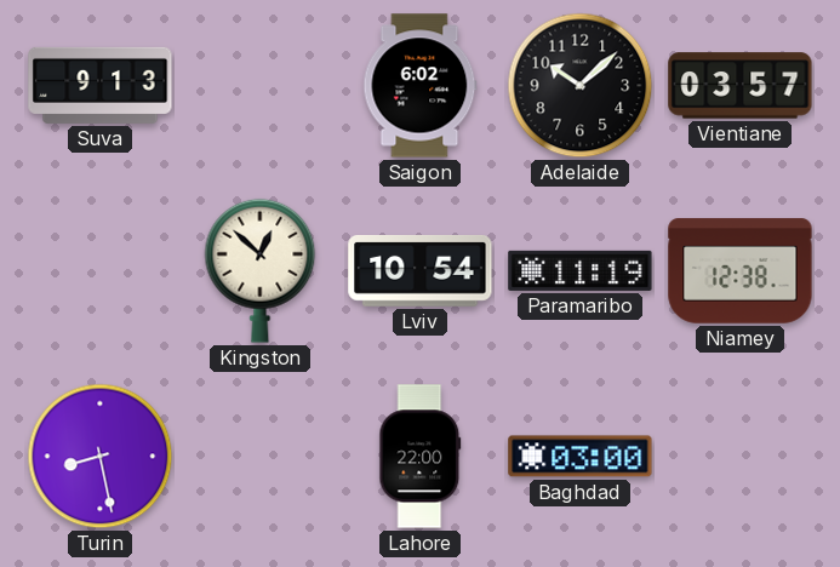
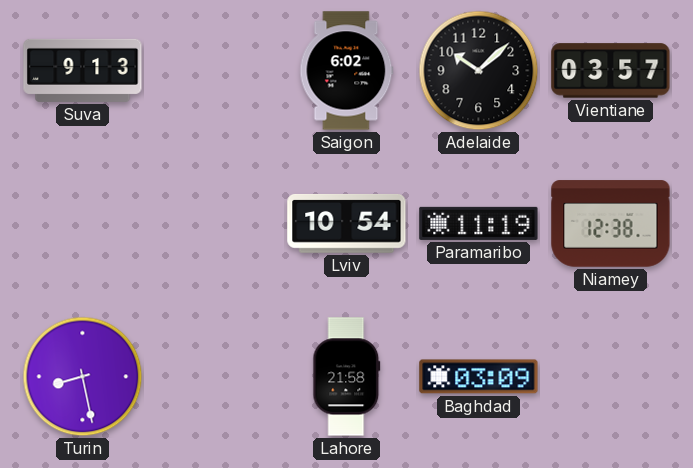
Kingston: 12:52 -> none (261, 270)
Lahore: 22:00 -> 21:58 (347, 377)
Baghdad: 03:00 -> 03:09 (479, 377)
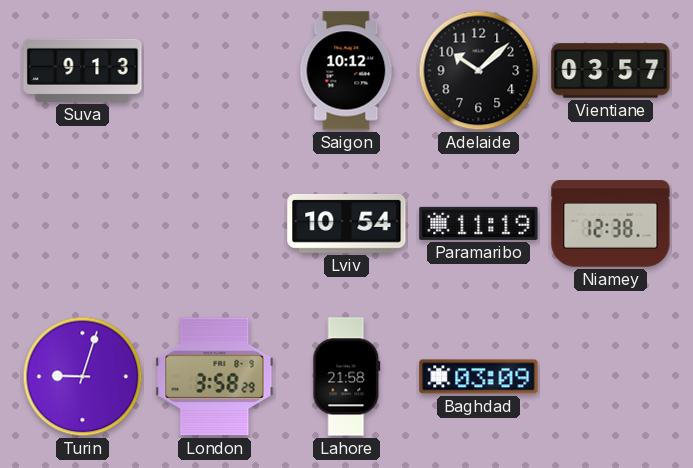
Saigon: 6:02 -> 10:12 (347, 71)
Turin: 8:28 -> 9:03 (83, 377)
London: none -> 3:58 (215, 377)
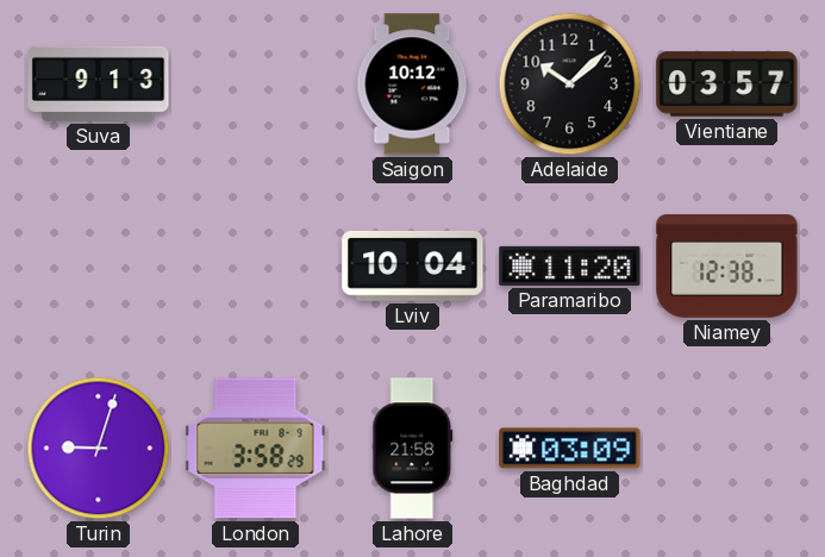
Lviv: 10:54 -> 10:04 (413, 267)
Paramaribo: 11:19 -> 11:20 (570, 265)
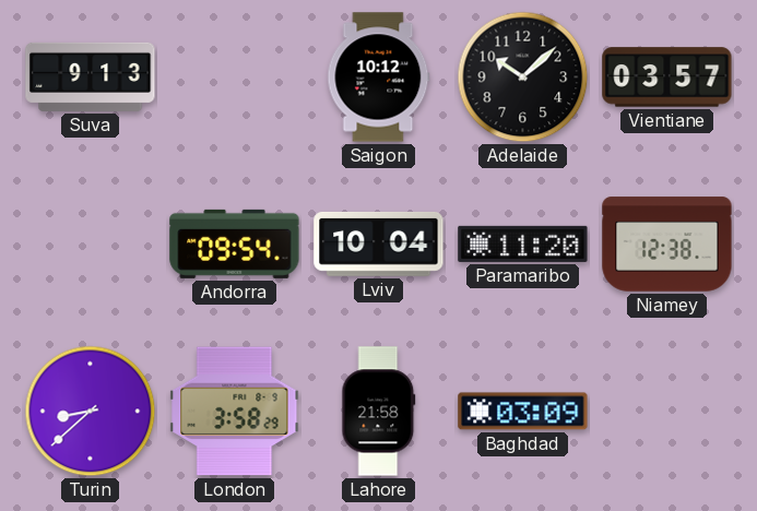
Andorra: none -> 09:54 (235, 243)
Turin: 9:03 -> 8:38 (91, 412)
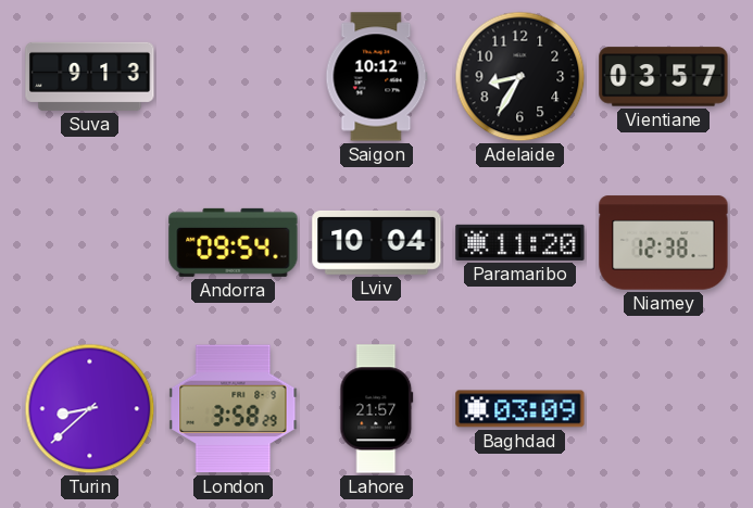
Adelaide: 10:08 -> 8:35 (520, 77)
Lahore: 21:58 -> 21:57 (377, 409)
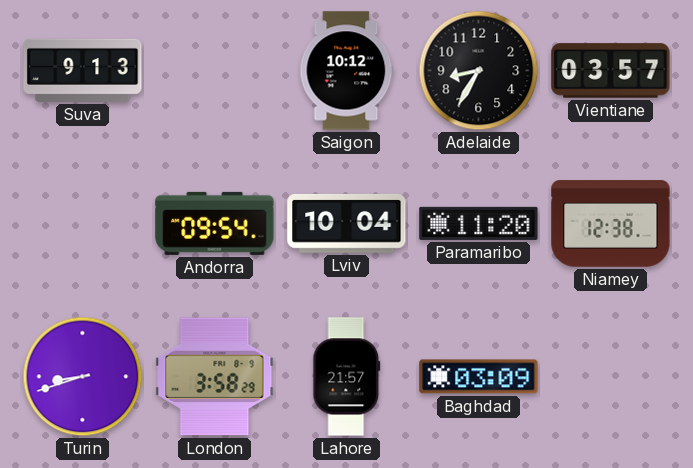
Turin: 8:38 -> 8:42 (83, 377)
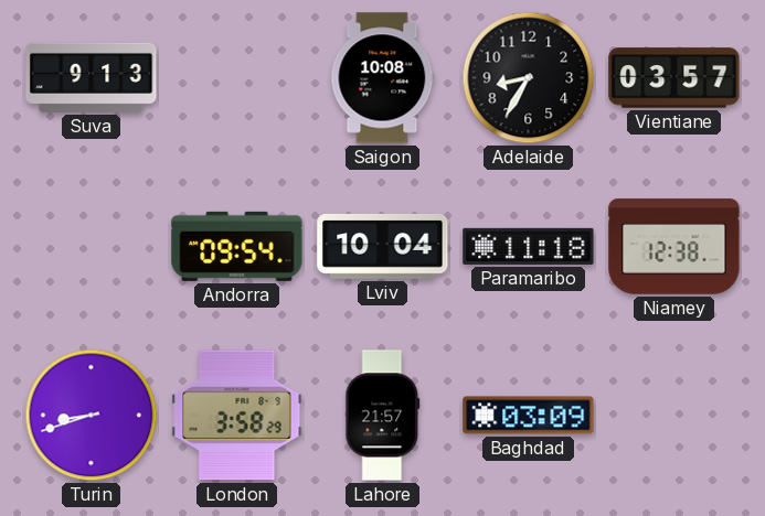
Saigon: 10:12 -> 10:08 (383, 78)
Paramaribo: 11:20 -> 11:18 (529, 246)
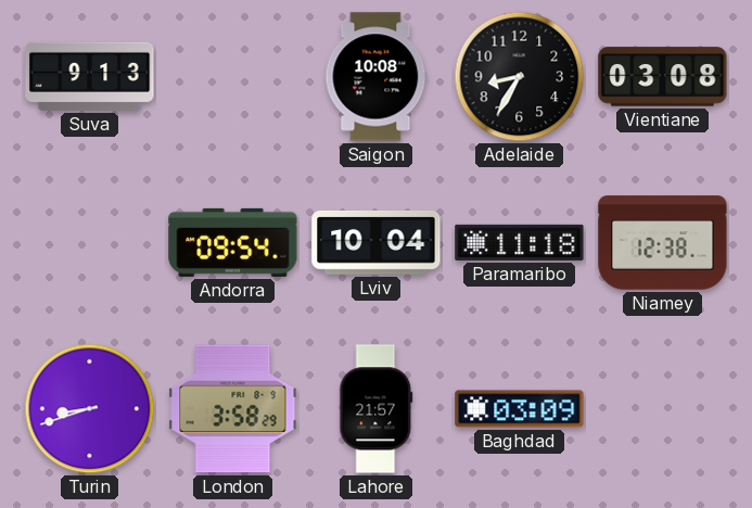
Vientiane: 03:57 -> 03:08 (663, 77)
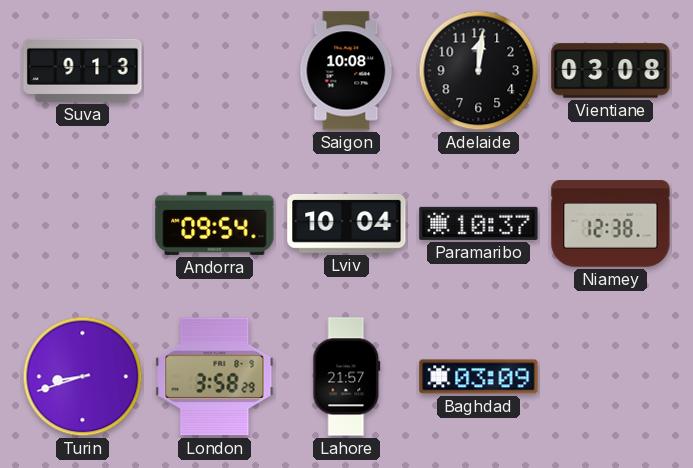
Adelaide: 8:35 -> 12:01 (479, 71)
Paramaribo: 11:18 -> 10:37 (479, 223)
